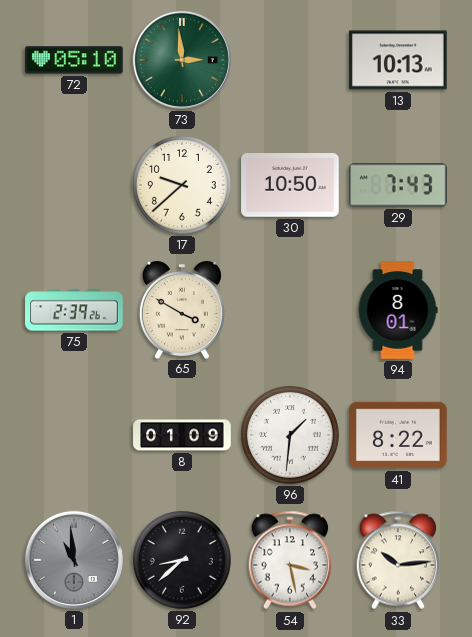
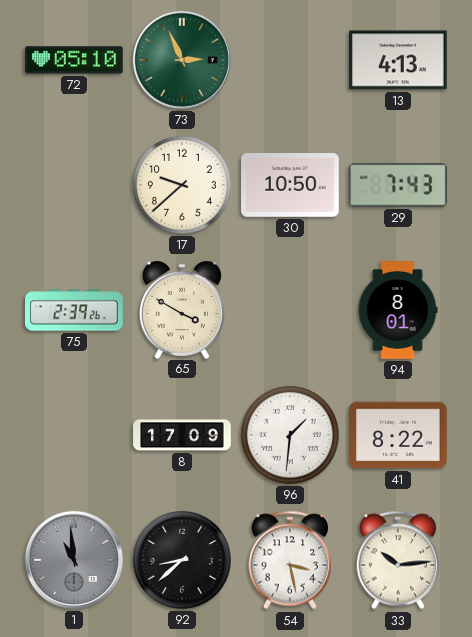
73: 2:59 -> 2:56 (182, 60)
13: 10:13 -> 4:13 (398, 60)
8: 01:09 -> 17:09 (182, 435)
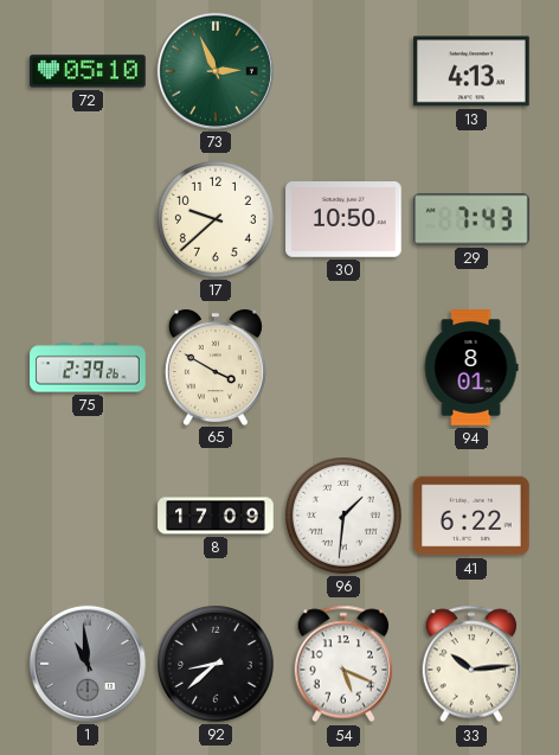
41: 8:22 -> 6:22 (471, 516)
54: 3:28 -> 5:19 (343, 664)
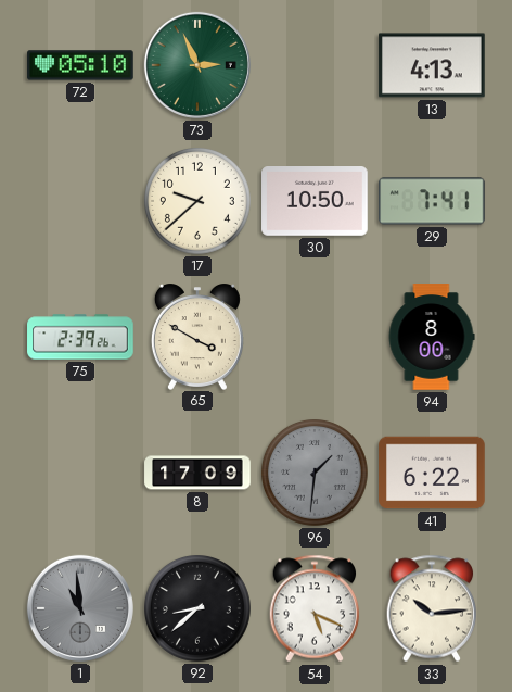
29: 7:43 -> 7:41 (433, 201)
94: 8:01 -> 8:00 (432, 337)
96 dial: white -> grey (316, 474)
